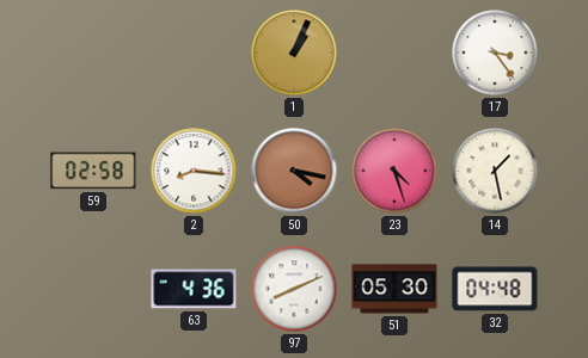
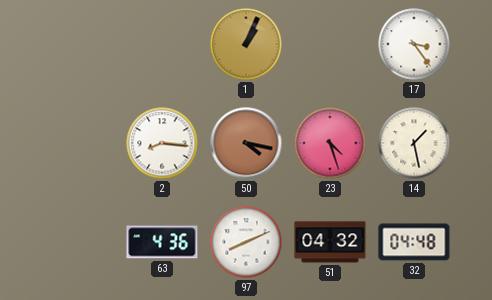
59: 02:58 -> none (93, 171)
51: 05:30 -> 04:32 (330, 242)
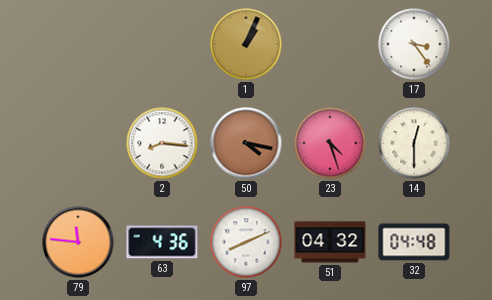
14: 1:28 -> 12:30 (414, 143)
79: none -> 11:46 (78, 242)
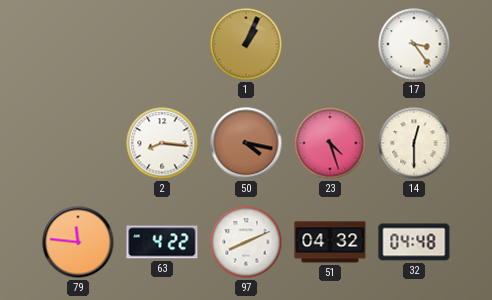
63: 4:36 -> 4:22 (162, 242)
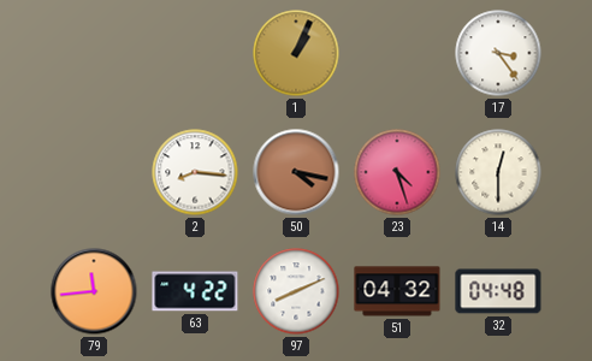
79: 11:46 -> 11:44 (94, 291)
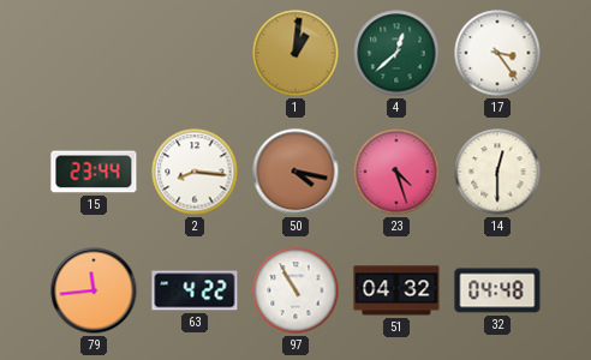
1: 1:04 -> 1:01 (295, 53)
4: none -> 12:38 (396, 53)
15: none -> 23:44 (94, 172)
97: 8:11 -> 10:55 (295, 290)
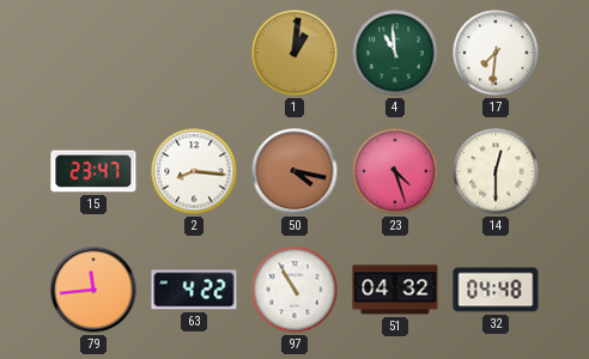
4: 12:38 -> 10:59 (395, 53)
17: 3:24 -> 7:31 (496, 53)
15: 23:44 -> 23:47 (93, 171)
